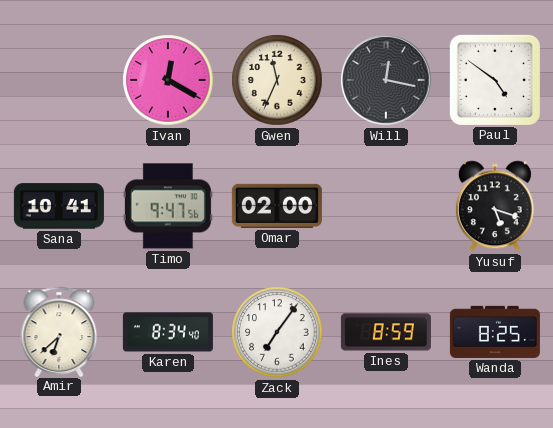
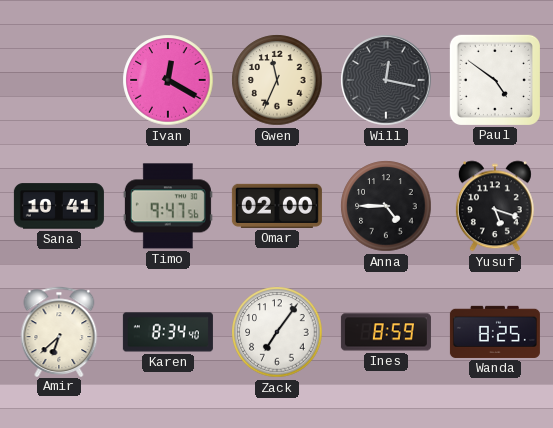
Anna: none -> 4:45 (386, 206)
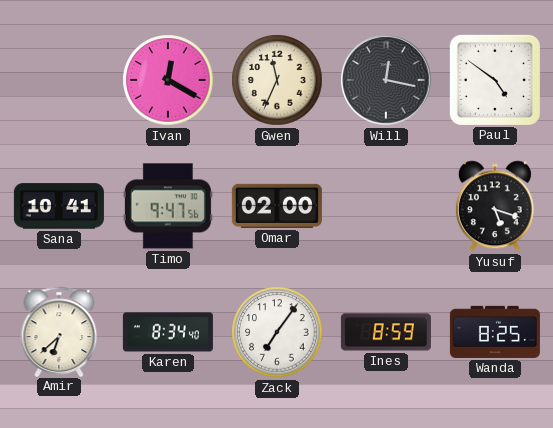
Anna: 4:45 -> none (386, 206)
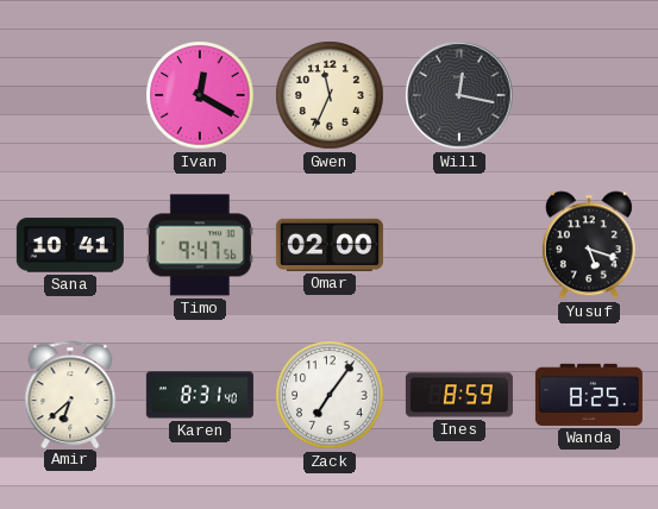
Paul: 4:51 -> none (495, 80)
Karen: 8:34 -> 8:31 (200, 395)
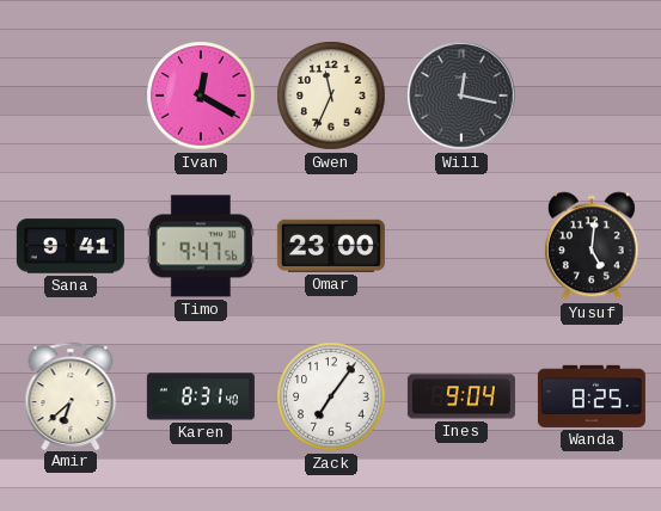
Sana: 10:41 -> 9:41 (71, 246)
Omar: 02:00 -> 23:00 (331, 246)
Yusuf: 5:18 -> 5:01 (592, 246)
Ines: 8:59 -> 9:04 (461, 396)
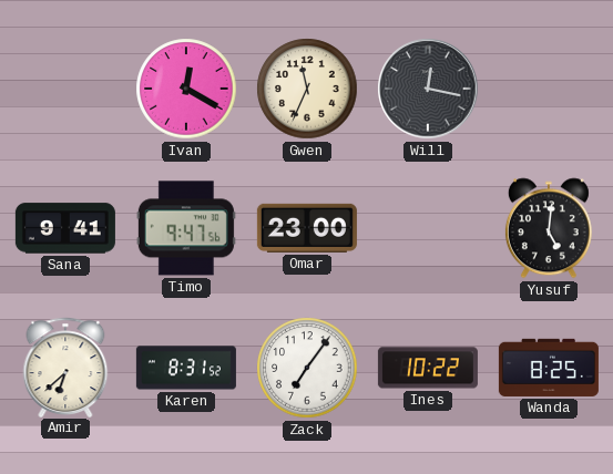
Karen: 8:31:40 -> 8:31:52 (186, 368)
Ines: 9:04 -> 10:22 (428, 368)
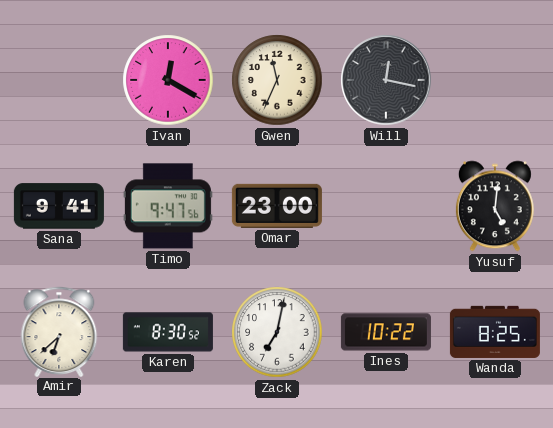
Karen: 8:31 -> 8:30 (168, 332)
Zack: 7:06 -> 7:02 (277, 332)
